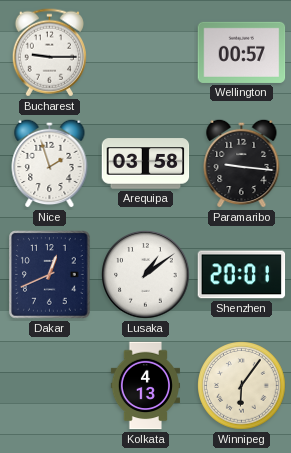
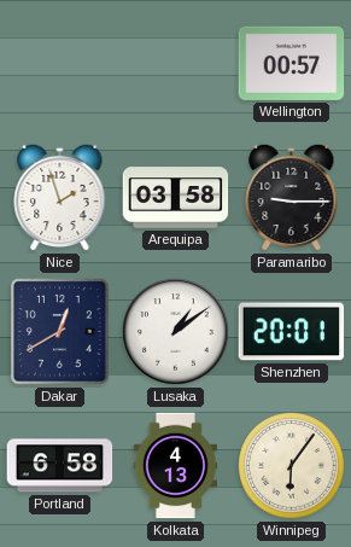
Bucharest: 9:15 -> none (49, 53)
Paramaribo: 9:16 -> 9:15 (292, 197)
Dakar: 12:41 -> 12:40 (60, 332)
Portland: none -> 6:58 (60, 466)
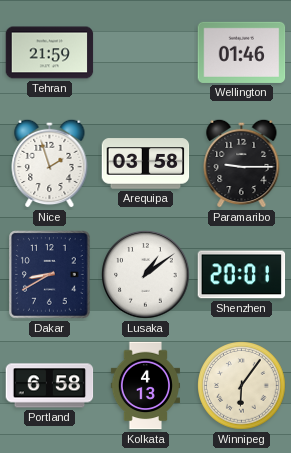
Tehran: none -> 21:59 (50, 53)
Wellington: 00:57 -> 01:46 (242, 52)
Dakar: 12:40 -> 8:40 (50, 275)
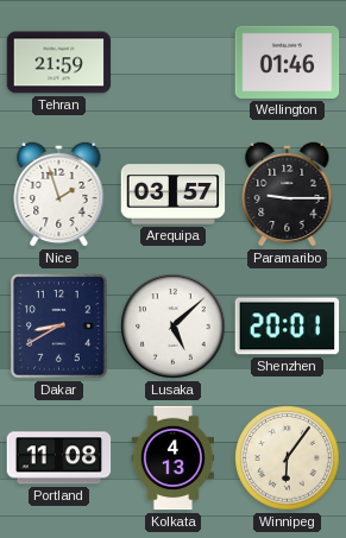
Arequipa: 03:58 -> 03:57 (174, 195)
Lusaka: 1:09 -> 5:08 (174, 327)
Portland: 6:58 -> 11:08 (59, 458)
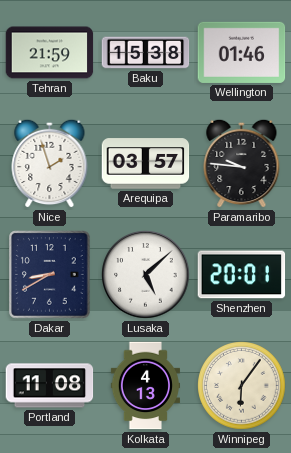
Baku: none -> 15:38 (146, 53)
Paramaribo: 9:15 -> 9:46 (242, 163)
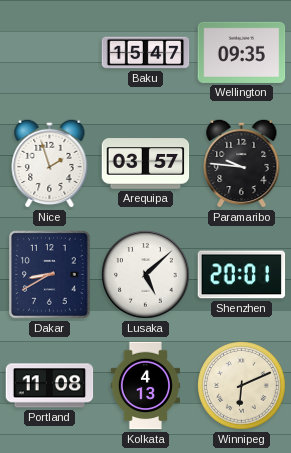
Tehran: 21:59 -> none (50, 53)
Baku: 15:38 -> 15:47 (146, 53)
Wellington: 01:46 -> 09:35 (242, 52)
Winnipeg: 6:06 -> 6:11 (242, 386)
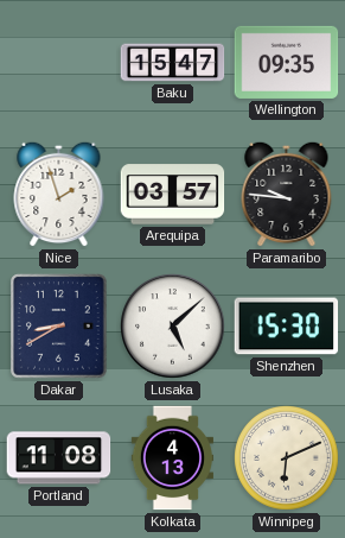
Shenzhen: 20:01 -> 15:30 (287, 327)
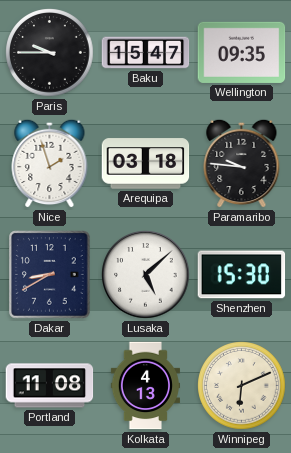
Paris: none -> 9:45 (50, 53)
Arequipa: 03:57 -> 03:18 (146, 164)
